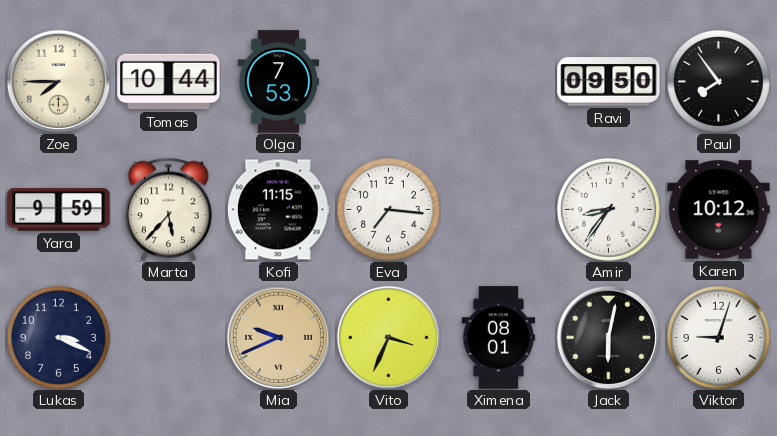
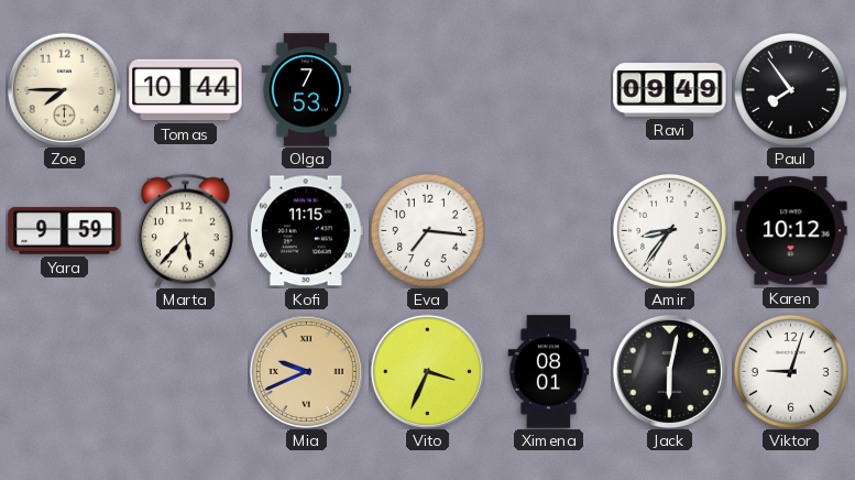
Ravi: 09:50 -> 09:49 (670, 90)
Lukas: 3:19 -> none (58, 337)
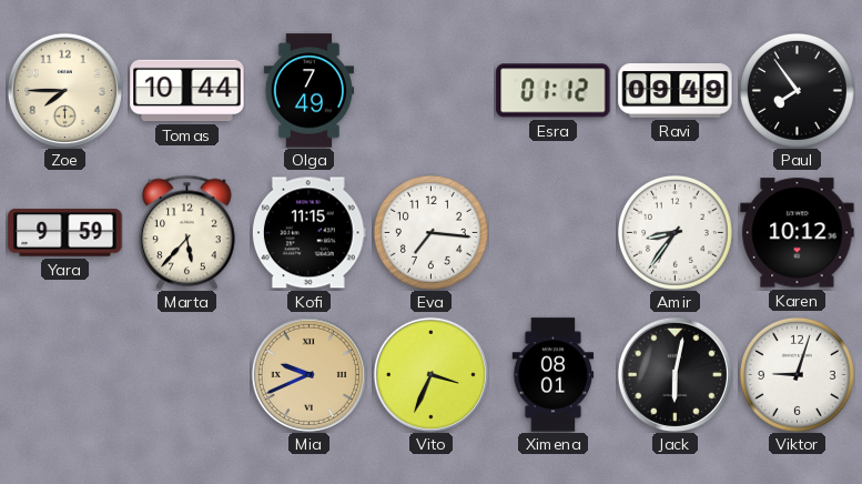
Olga: 7:53 -> 7:49 (310, 91)
Esra: none -> 01:12 (554, 91)
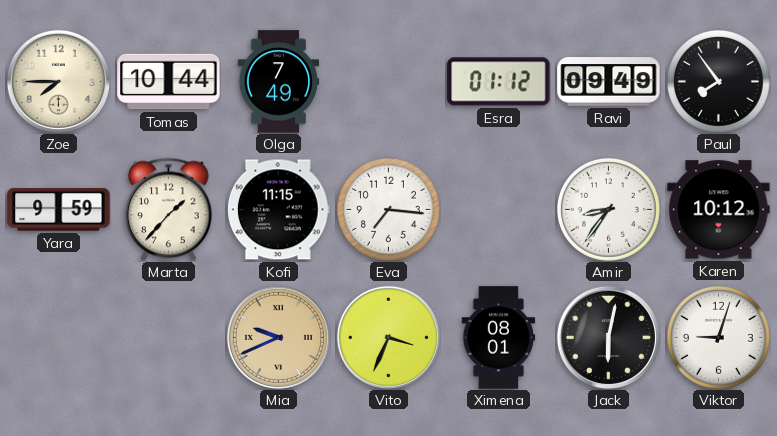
Marta: 5:37 -> 1:37 (169, 209)
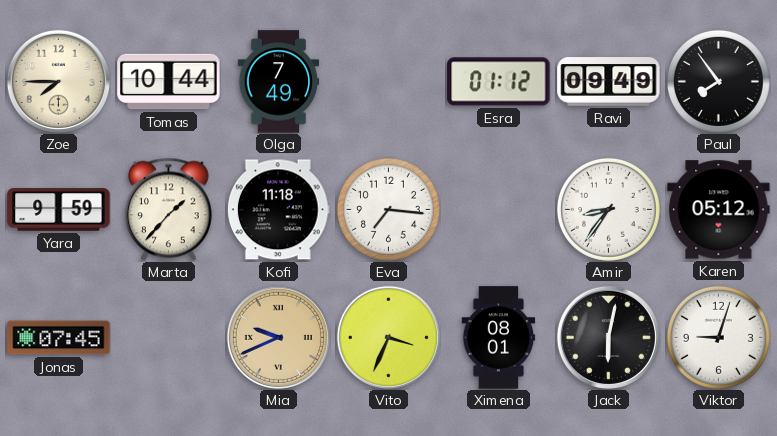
Kofi: 11:15 -> 11:18 (278, 210)
Karen: 10:12 -> 05:12 (719, 210)
Jonas: none -> 07:45 (59, 338)
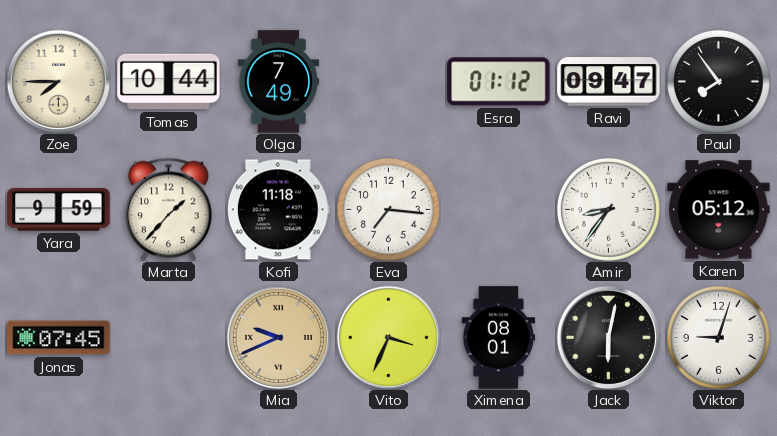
Ravi: 09:49 -> 09:47 (609, 82)
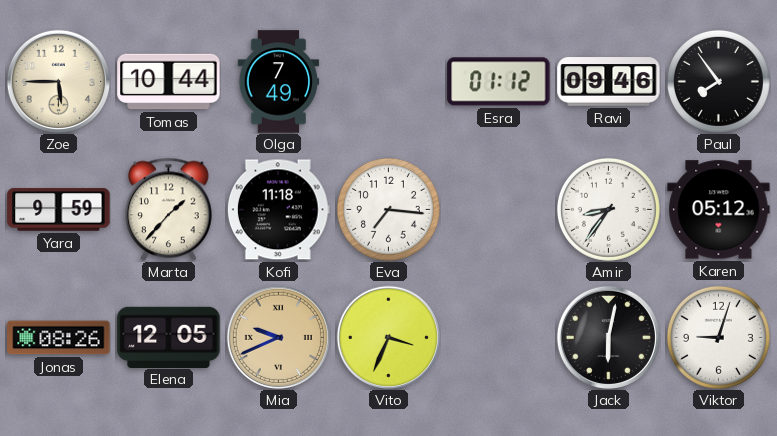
Zoe: 7:45 -> 5:45 (58, 81)
Ravi: 09:47 -> 09:46 (609, 82)
Jonas: 07:45 -> 08:26 (59, 338)
Elena: none -> 12:05 (169, 337)
Ximena: 08:01 -> none (499, 338)
